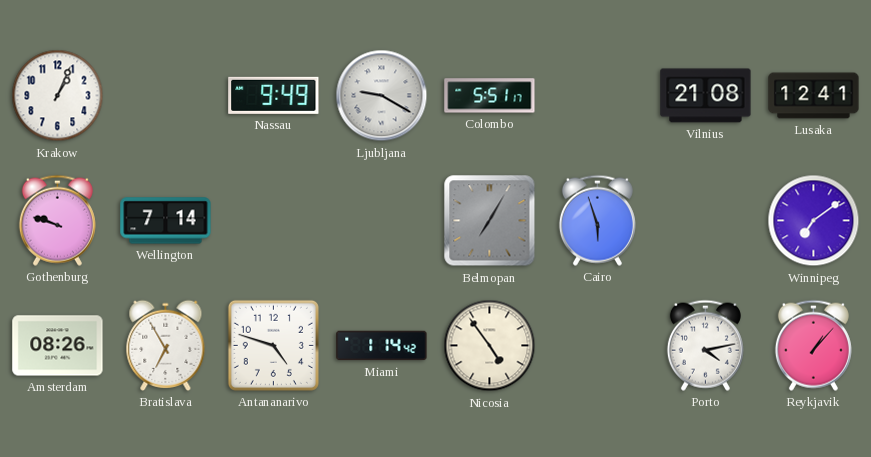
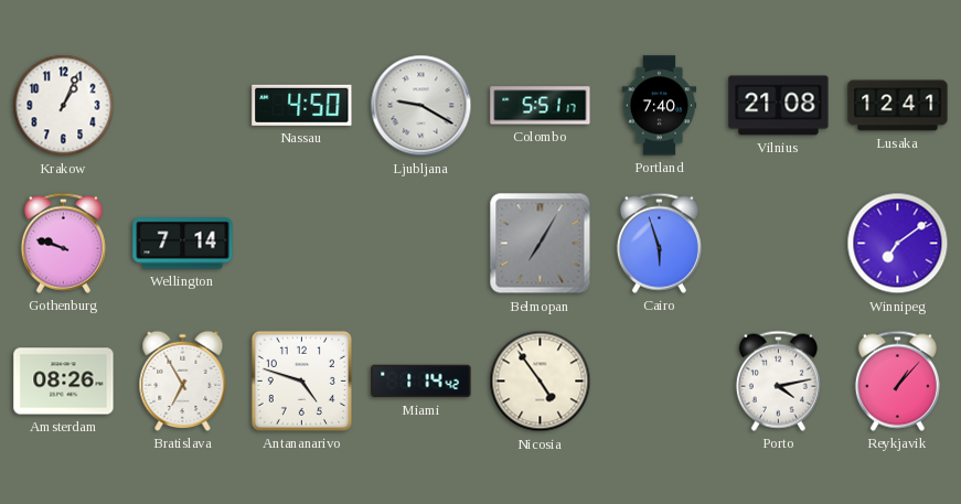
Nassau: 9:49 -> 4:50 (302, 105)
Portland: none -> 7:40 (660, 106)
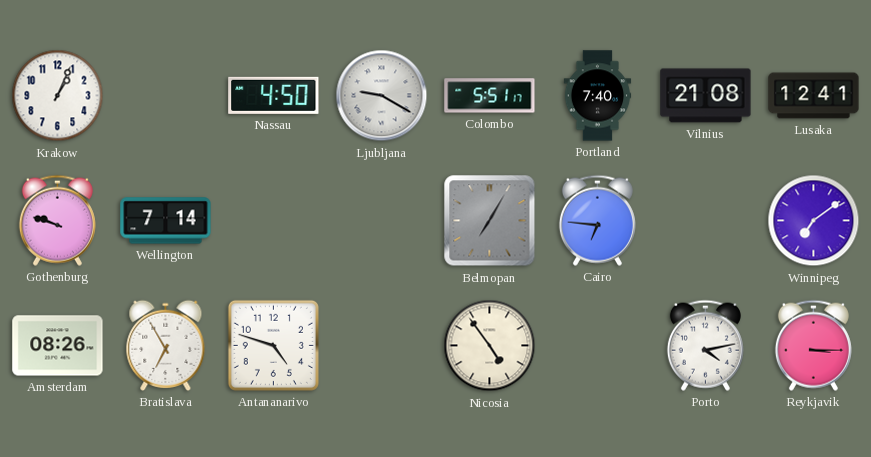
Cairo: 5:57 -> 6:46 (597, 220)
Miami: 1:14 -> none (421, 382)
Reykjavik: 1:07 -> 3:15 (813, 345)
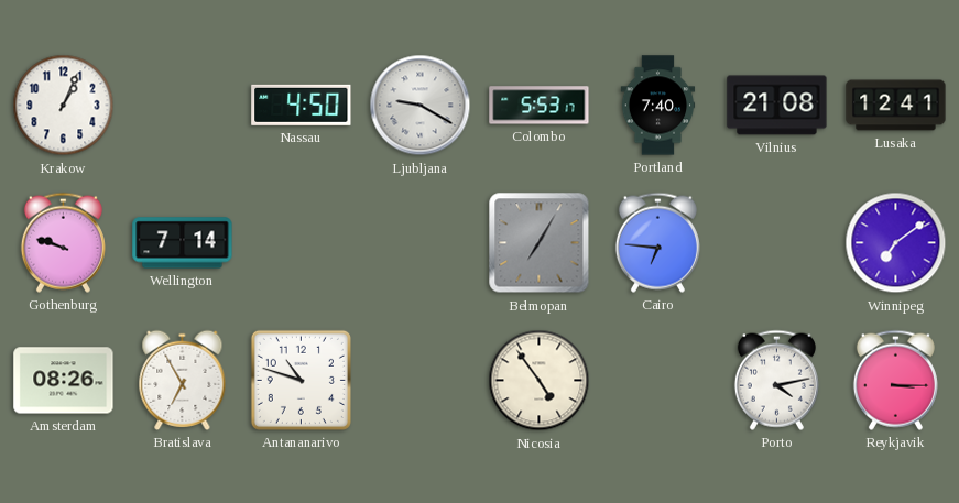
Colombo: 5:51 -> 5:53 (540, 106)
Antananarivo: 4:48 -> 10:48 (301, 380)
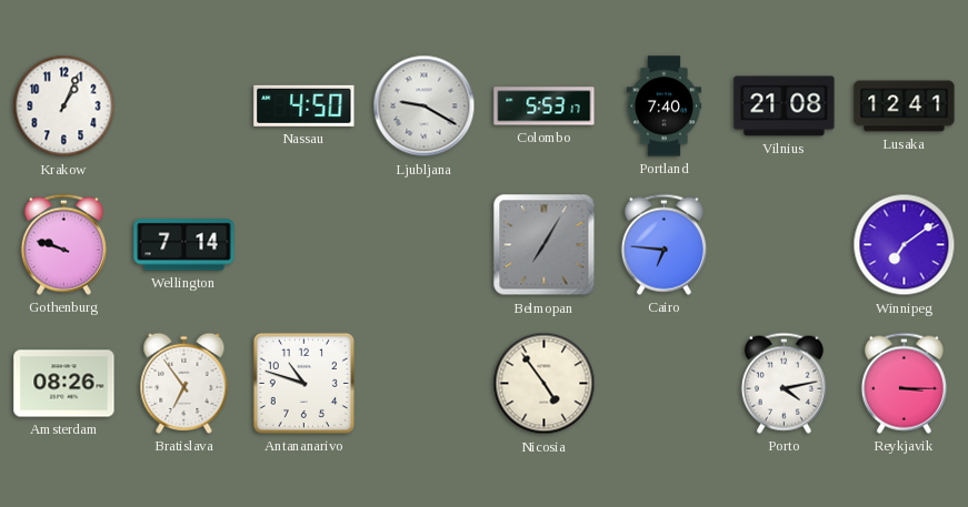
Bratislava: 6:55 -> 6:54 (184, 383)
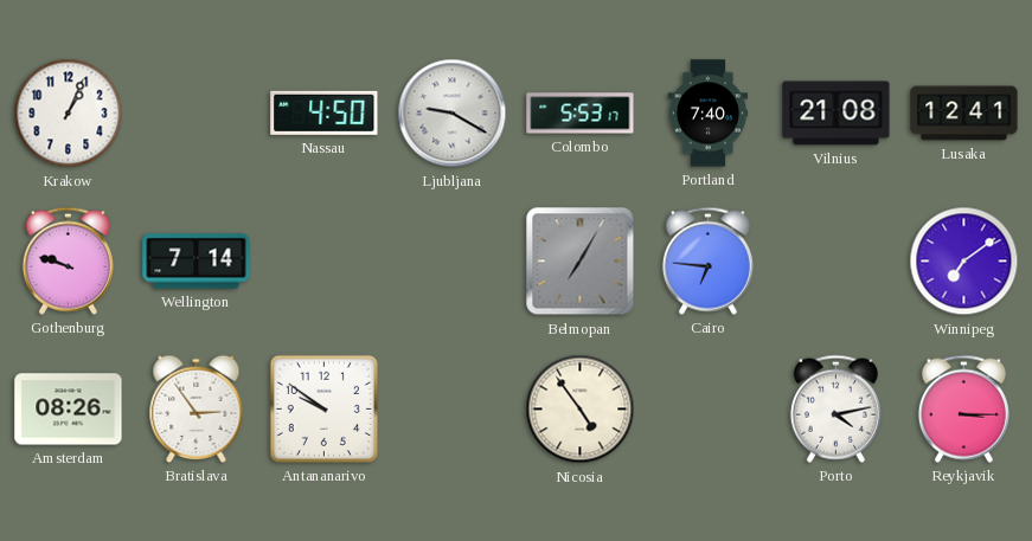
Bratislava: 6:54 -> 2:54 (197, 408)
Antananarivo: 10:48 -> 9:51 (323, 408)
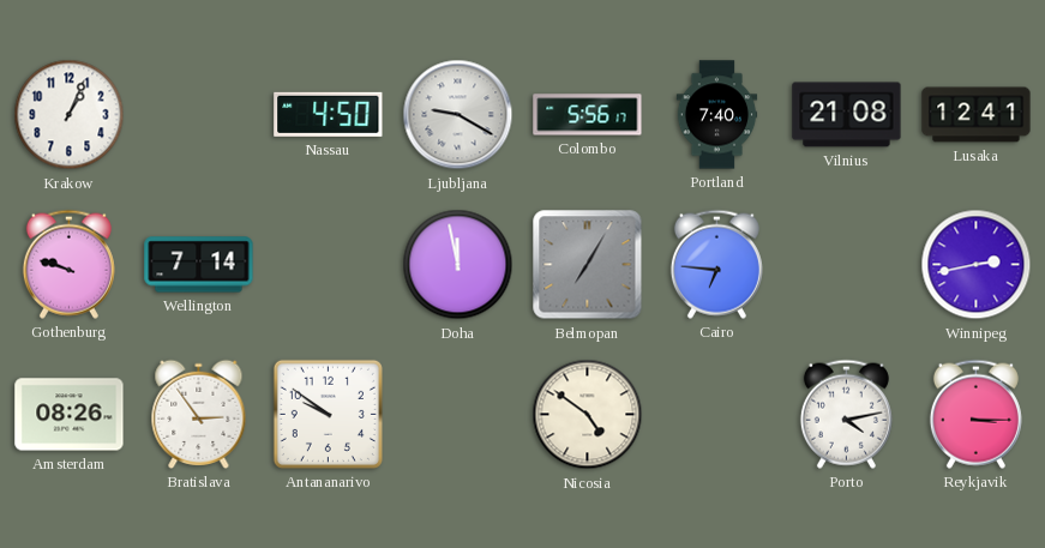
Colombo: 5:53 -> 5:56 (588, 115)
Doha: none -> 11:58 (458, 265)
Winnipeg: 7:09 -> 2:43 (977, 265)
Nicosia: 4:54 -> 4:51 (588, 415)
